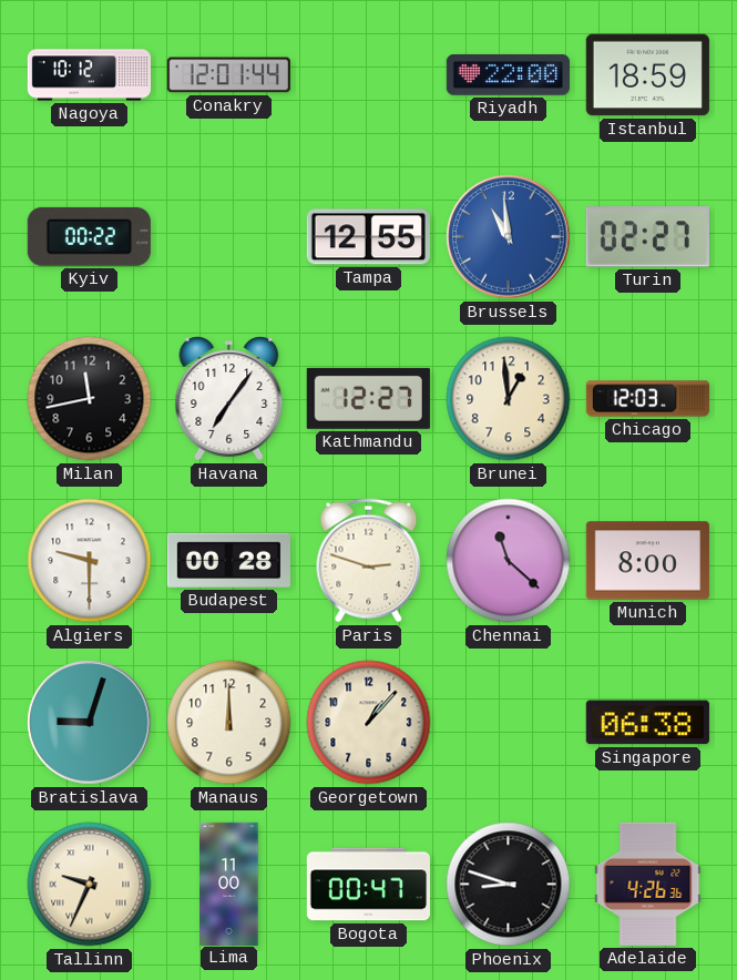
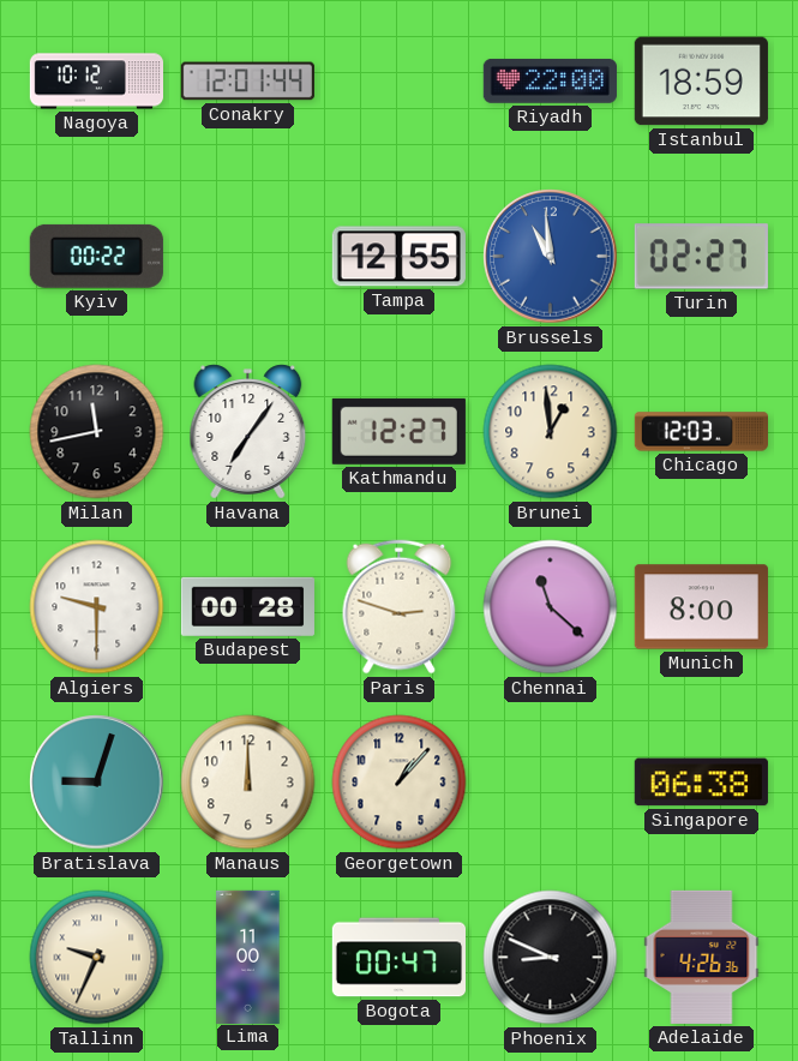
Phoenix: 8:48 -> 8:49 (551, 958)
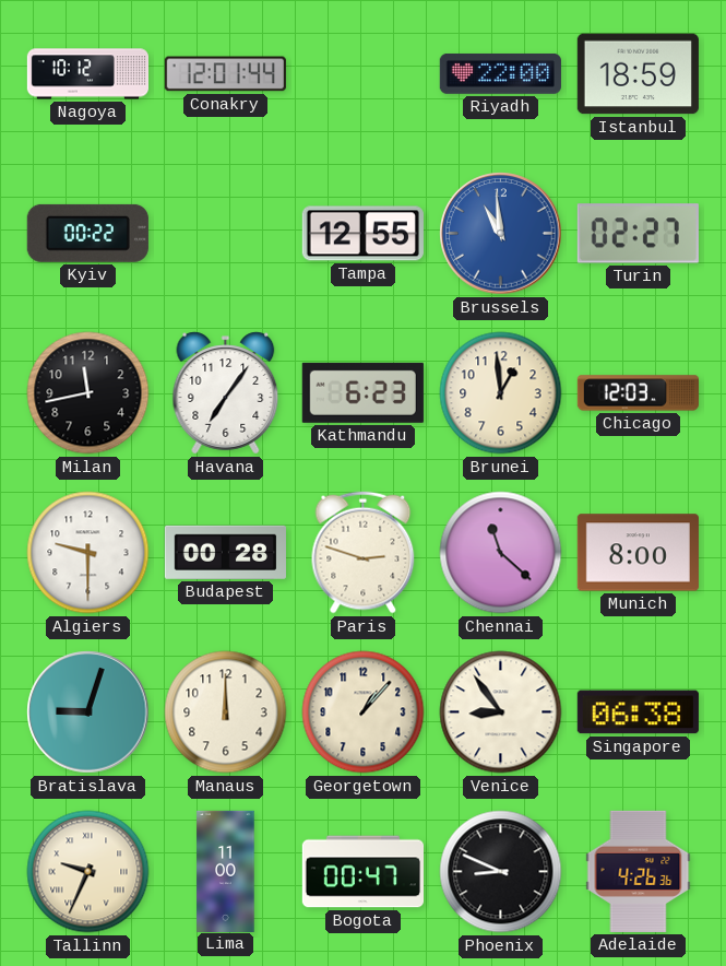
Kathmandu: 12:27 -> 6:23 (362, 392)
Venice: none -> 8:54 (501, 712)
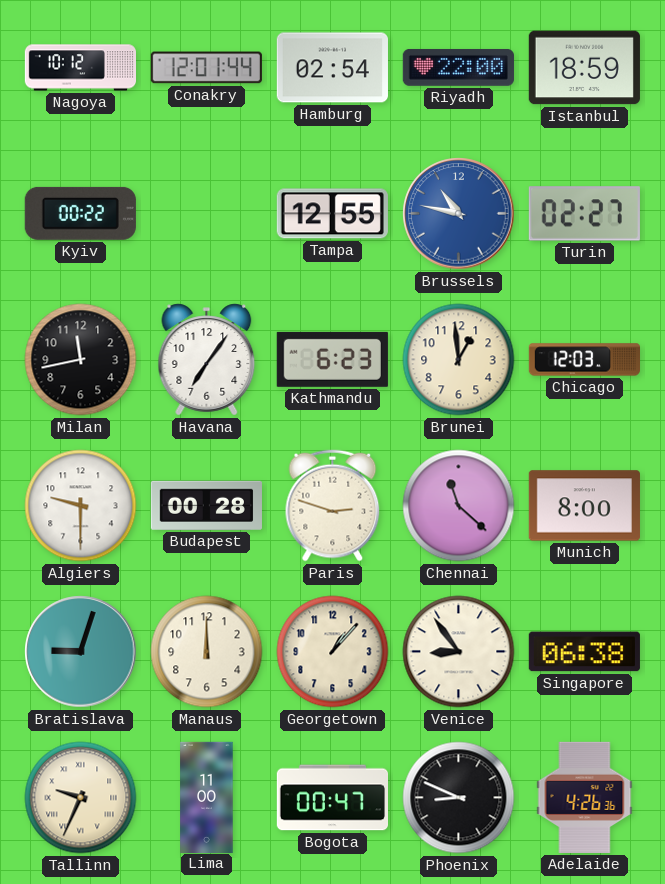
Hamburg: none -> 02:54 (332, 68)
Brussels: 10:59 -> 10:47 (459, 214)
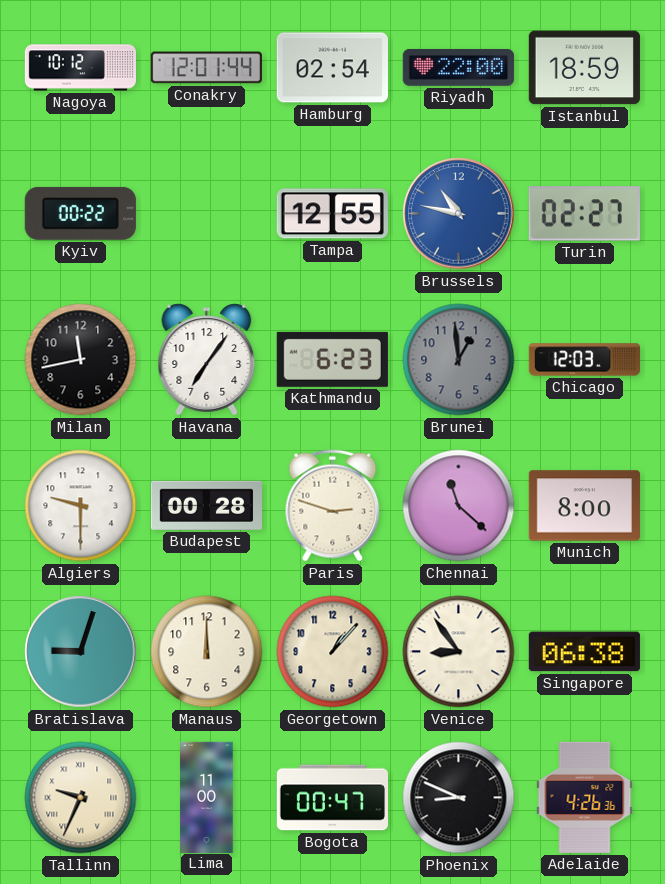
Brunei dial: cream -> grey (459, 360)
